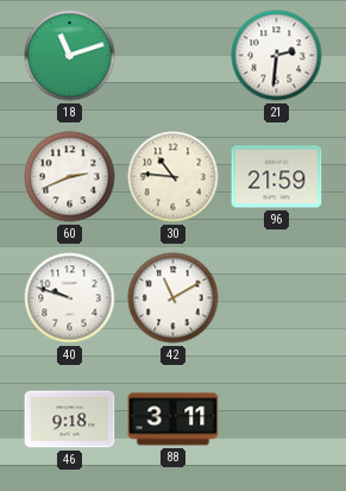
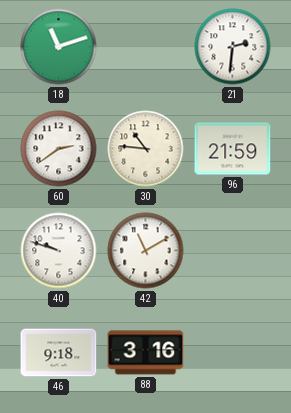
60: 2:41 -> 2:39 (59, 149)
88: 3:11 -> 3:16 (146, 353)
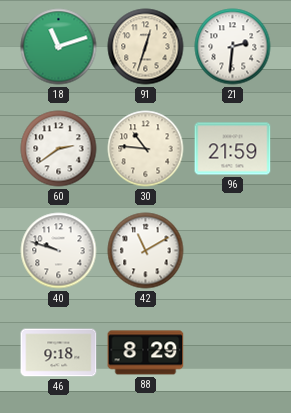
91: none -> 12:33 (146, 47)
88: 3:16 -> 8:29 (146, 353)
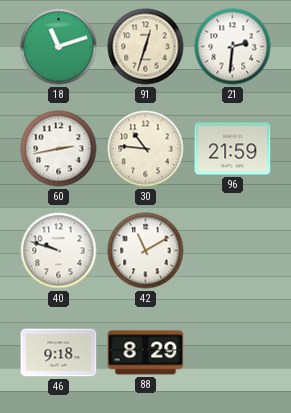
60: 2:39 -> 2:43 (59, 149)
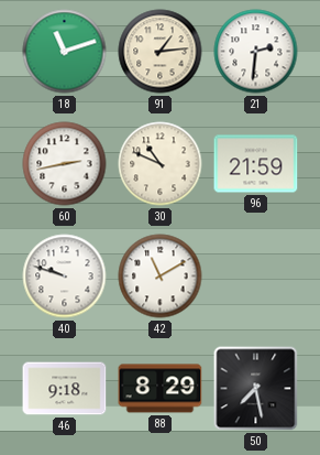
91: 12:33 -> 1:14 (161, 52)
30: 10:46 -> 10:49 (161, 164)
50: none -> 7:28 (256, 389)
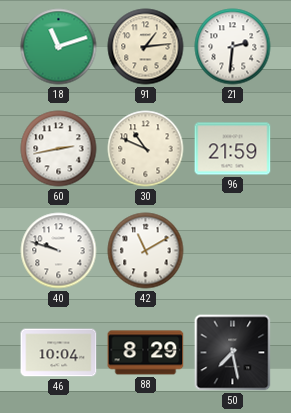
46: 9:18 -> 10:04 (59, 353)
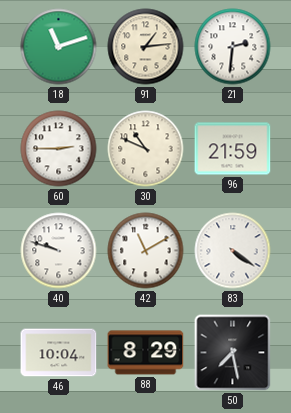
60: 2:43 -> 2:45 (59, 149)
83: none -> 4:21 (233, 251)
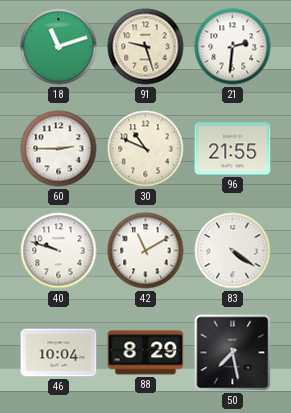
91: 1:14 -> 9:27 (146, 47)
96: 21:59 -> 21:55 (233, 149)
